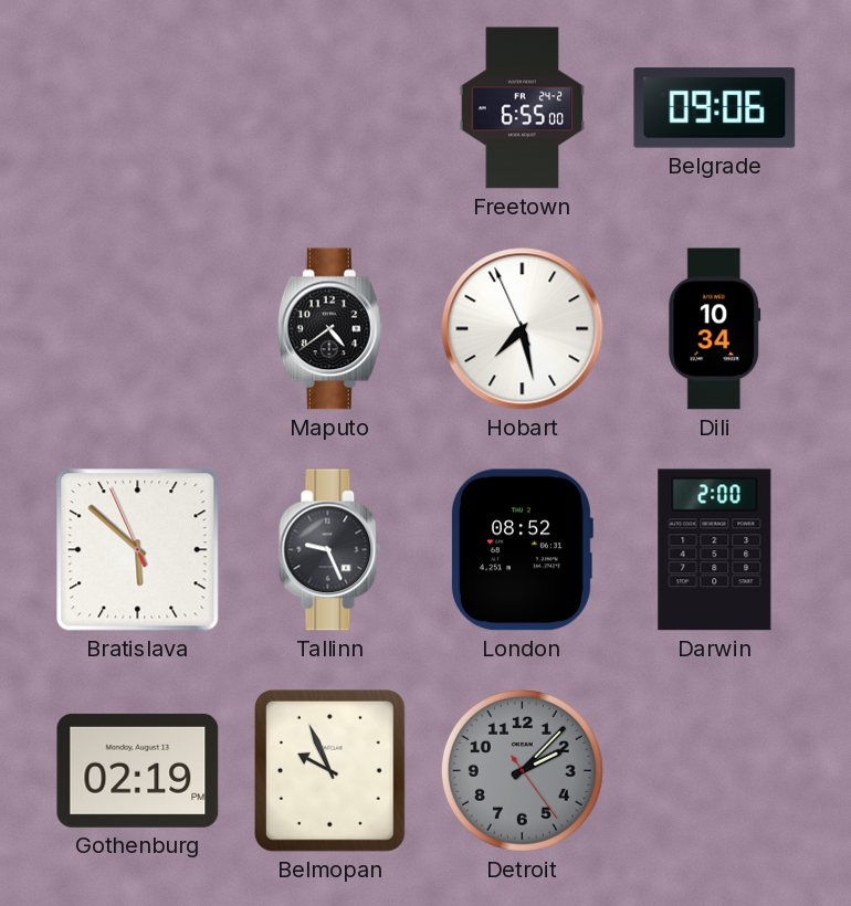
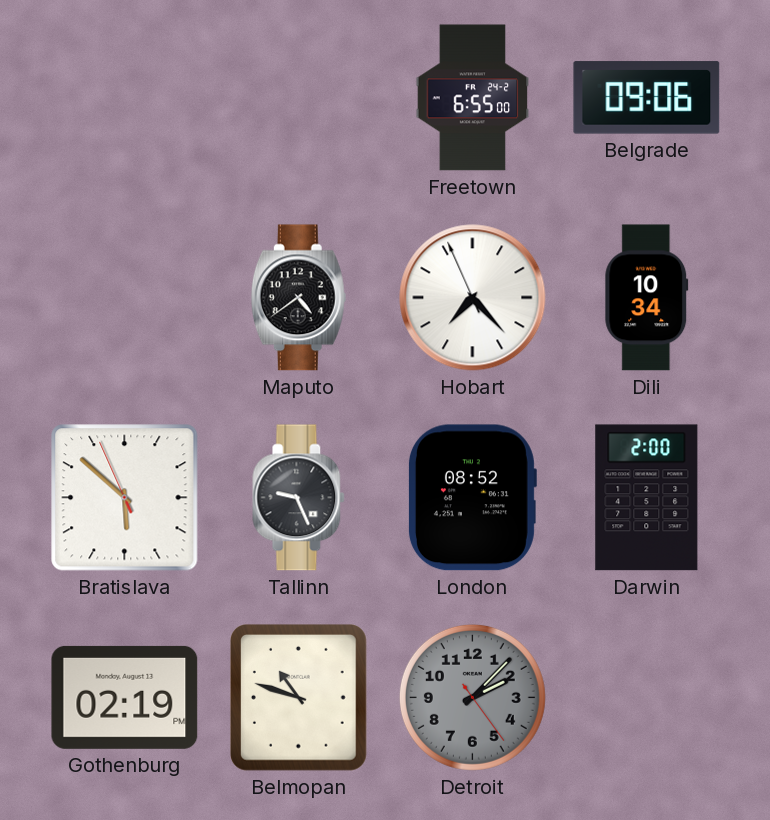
Hobart: 7:27 -> 7:22 (473, 298)
Belmopan: 9:56 -> 10:48 (299, 698)
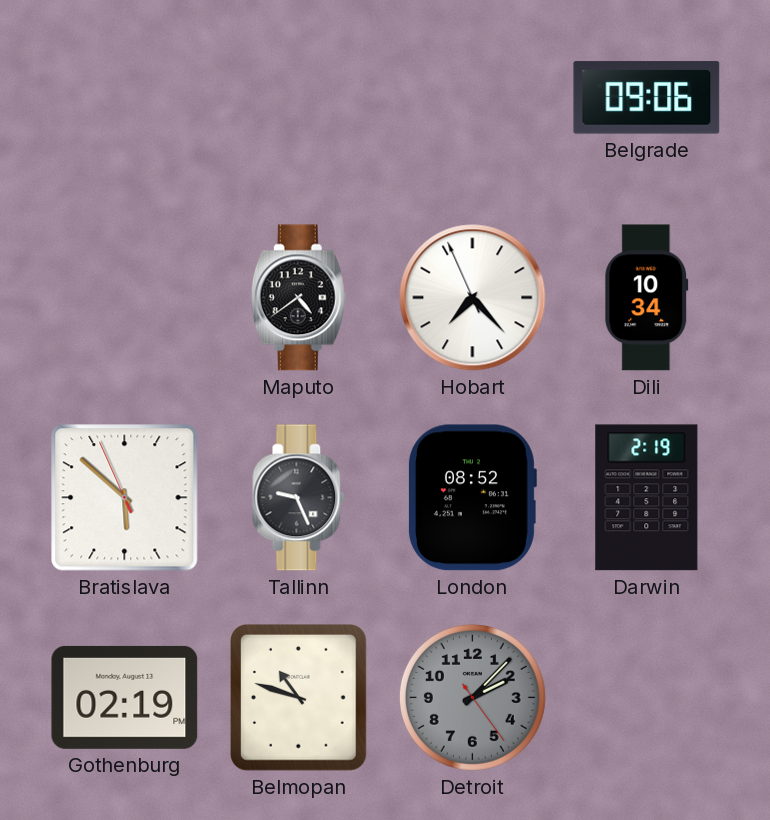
Freetown: 6:55 -> none (473, 98)
Darwin: 2:00 -> 2:19 (647, 498)
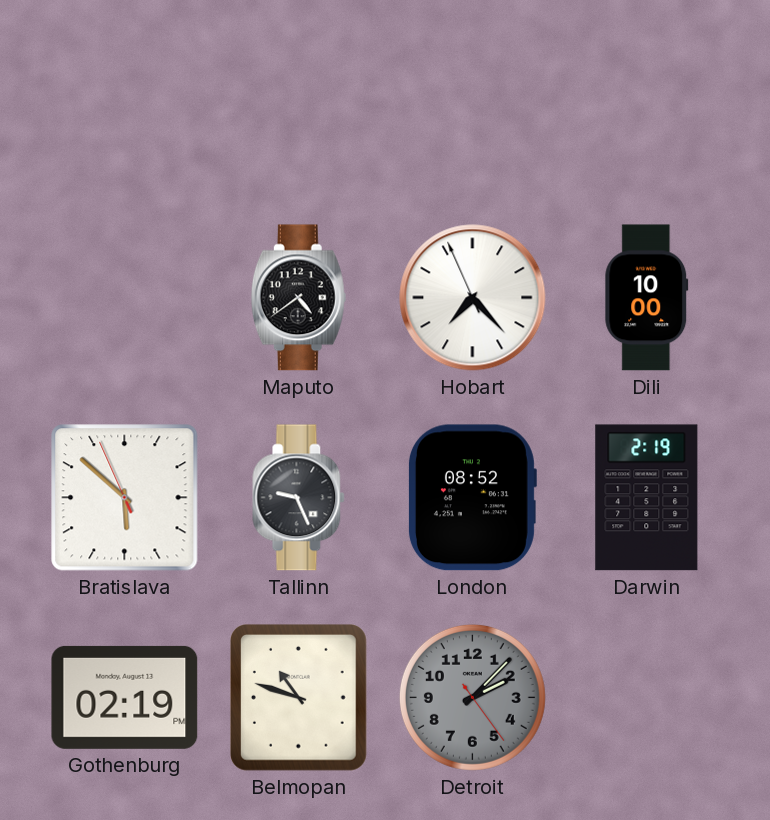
Belgrade: 09:06 -> none (647, 98)
Dili: 10:34 -> 10:00 (647, 298)
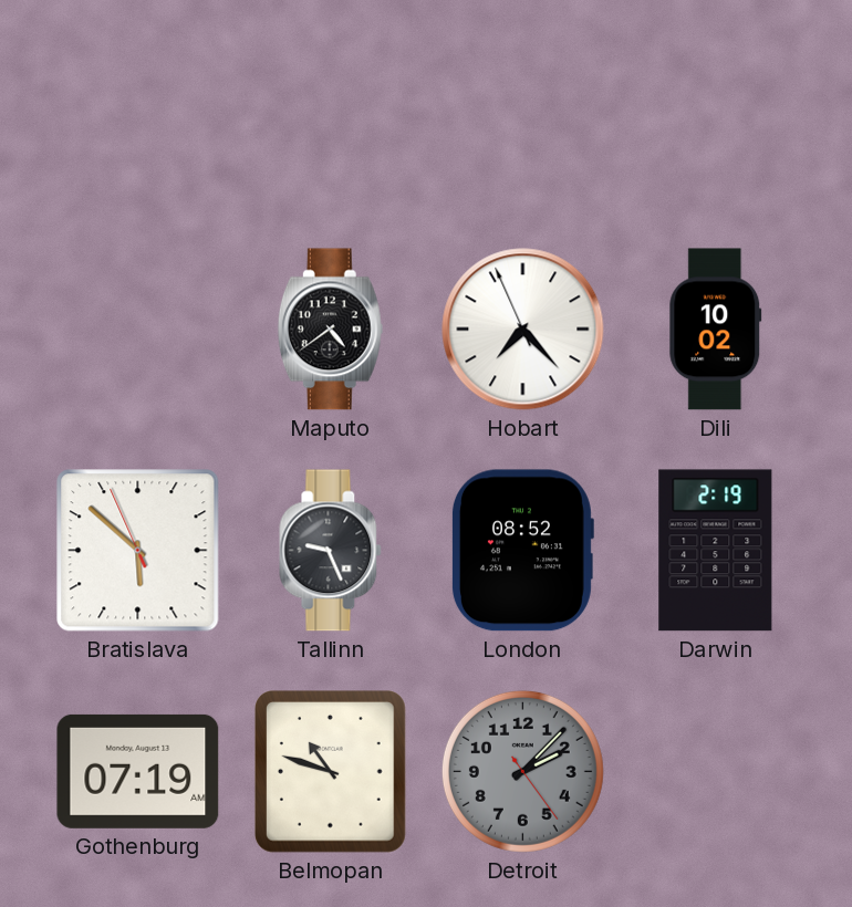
Dili: 10:00 -> 10:02 (716, 330)
Gothenburg: 02:19 -> 07:19 (138, 771)
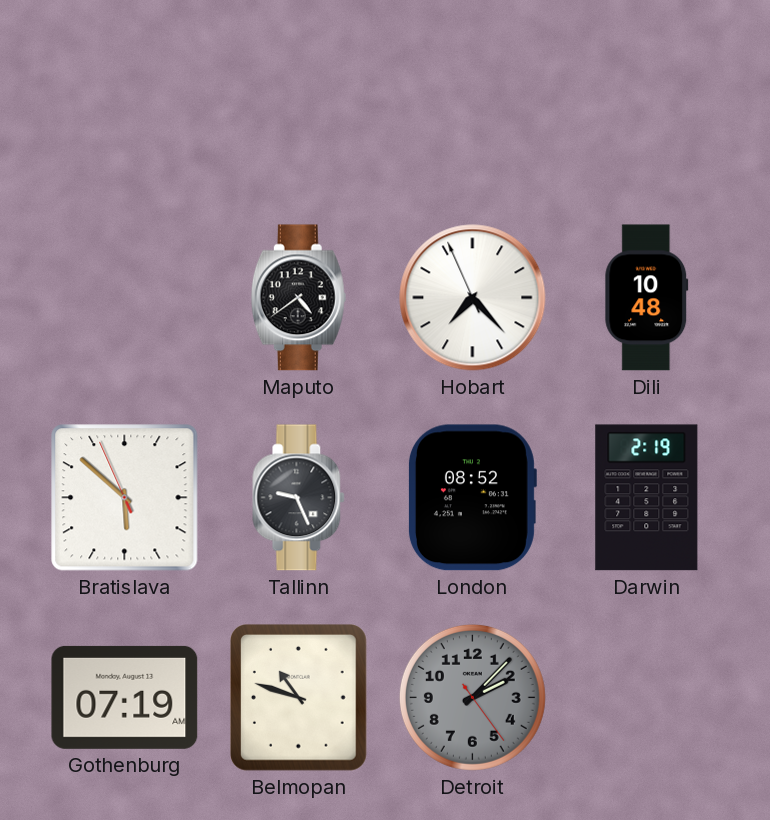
Dili: 10:02 -> 10:48 (647, 298)
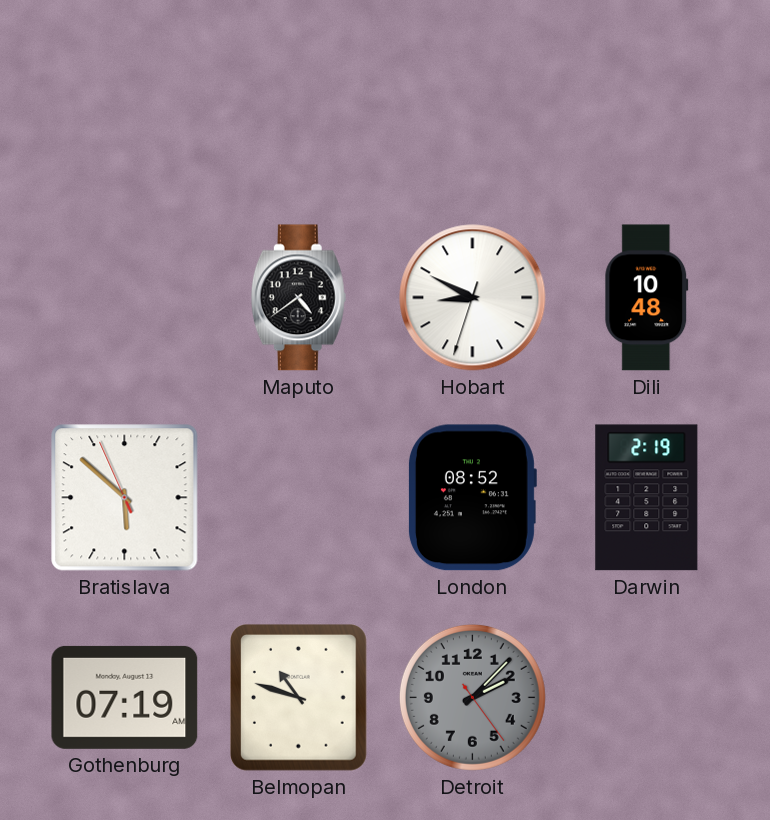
Hobart: 7:22 -> 8:49 (473, 298)
Tallinn: 9:26 -> none (299, 498)
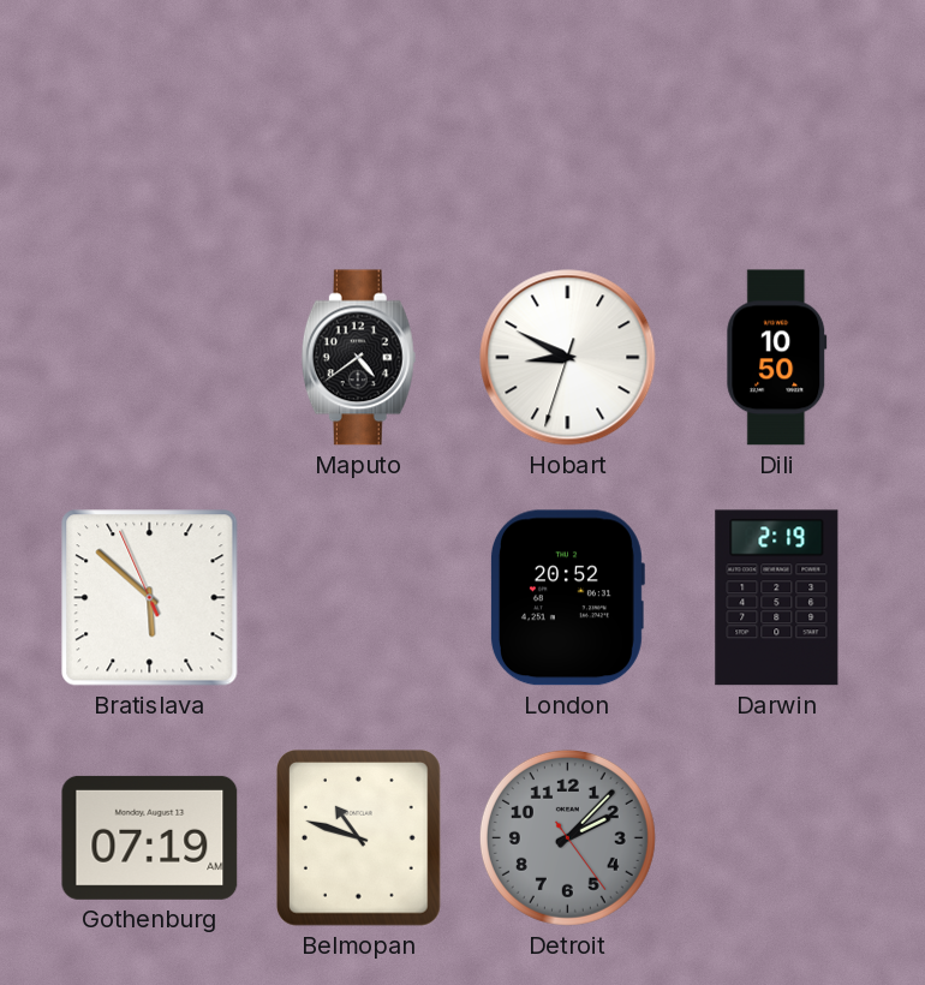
Dili: 10:48 -> 10:50 (777, 358)
London: 08:52 -> 20:52 (567, 598)
